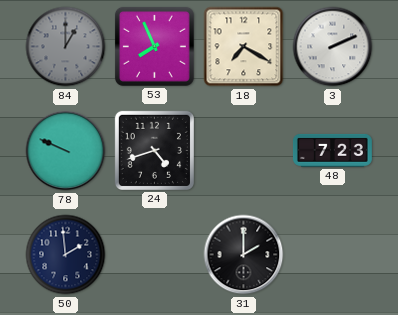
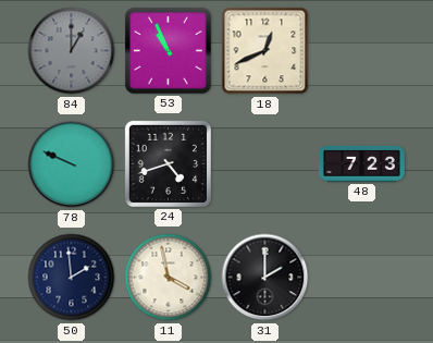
53: 7:56 -> 10:56 (168, 50)
18: 7:20 -> 12:41 (265, 51)
3: 2:11 -> none (333, 47)
11: none -> 3:58 (169, 278)
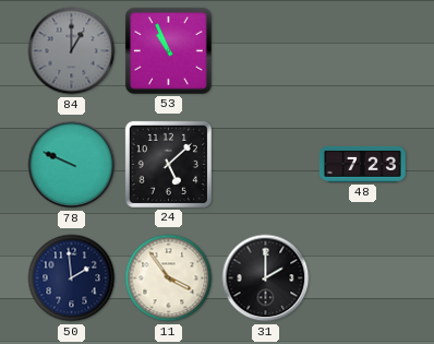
18: 12:41 -> none (265, 51)
24: 4:42 -> 5:08 (168, 164)
11: 3:58 -> 3:54 (169, 278)
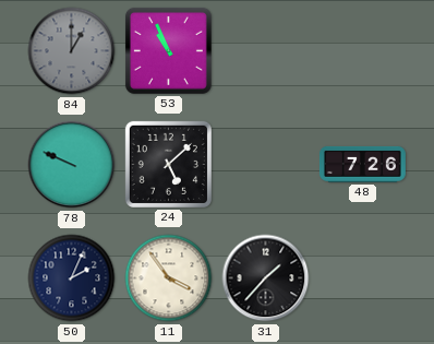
48: 7:23 -> 7:26 (362, 164)
50: 1:59 -> 2:04 (72, 278)
31: 2:00 -> 1:37 (266, 278)
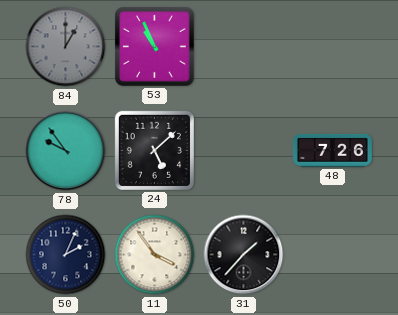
78: 9:49 -> 9:54 (66, 151)
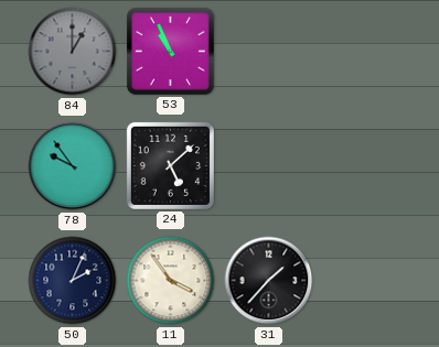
48: 7:26 -> none (332, 150)
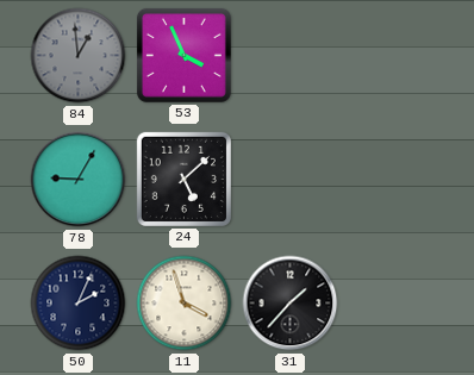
84: 1:00 -> 12:59 (79, 56)
53: 10:56 -> 3:56 (183, 55)
78: 9:54 -> 9:05 (79, 180)
11: 3:54 -> 3:57 (185, 304)
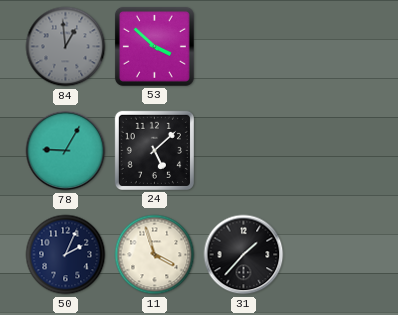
53: 3:56 -> 3:52 (154, 46)
